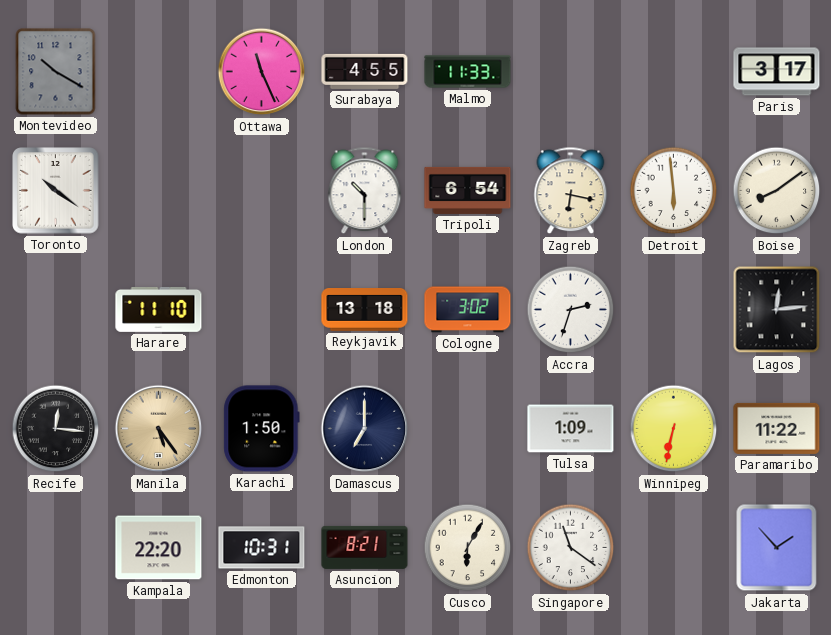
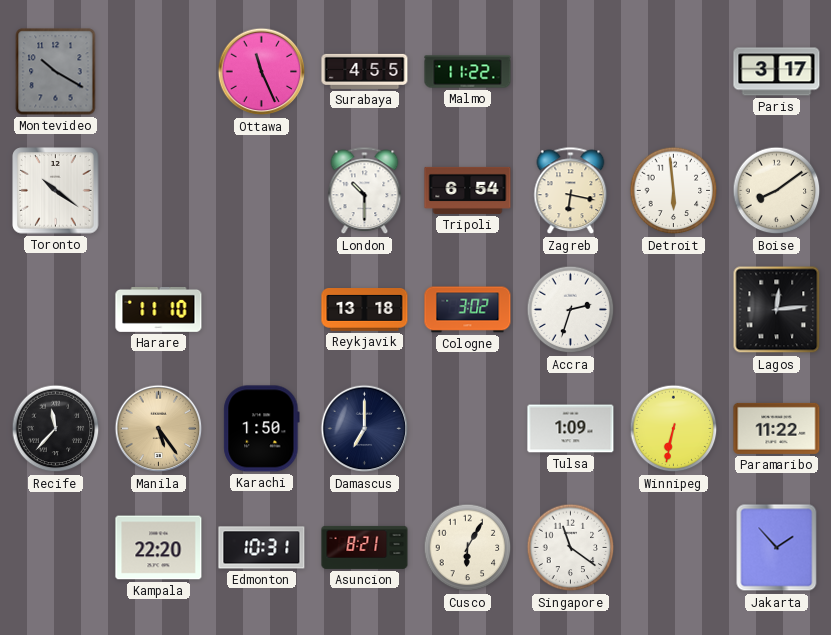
Malmo: 11:33 -> 11:22 (468, 72)
Recife: 12:16 -> 11:37 (56, 429)
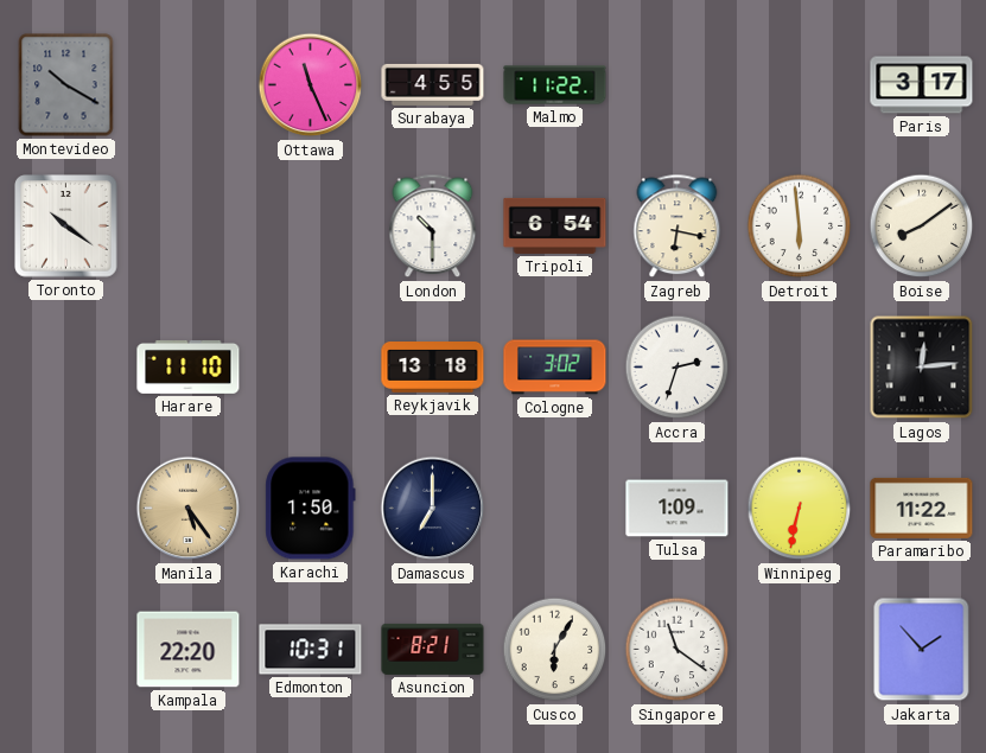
Recife: 11:37 -> none (56, 429)
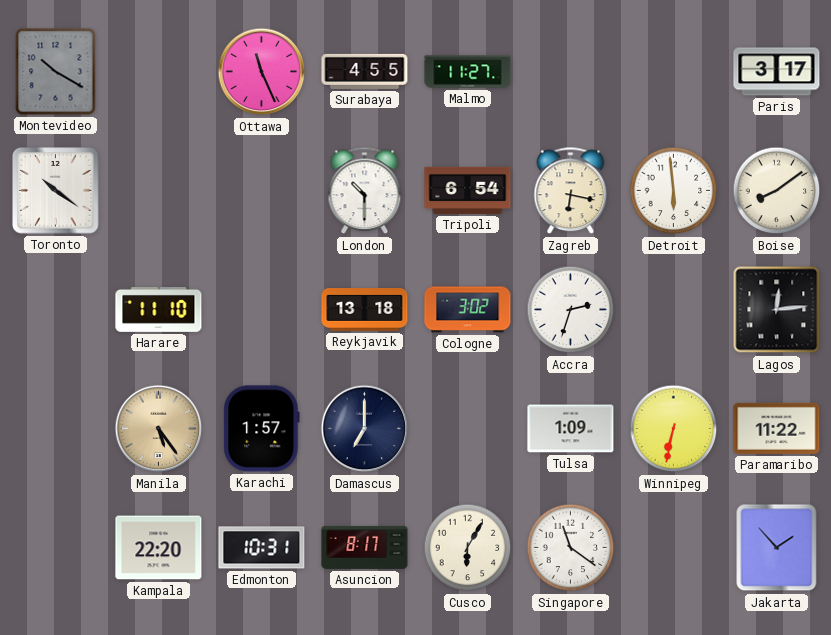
Malmo: 11:22 -> 11:27 (468, 72)
Karachi: 1:50 -> 1:57 (262, 429)
Asuncion: 8:21 -> 8:17 (365, 547)
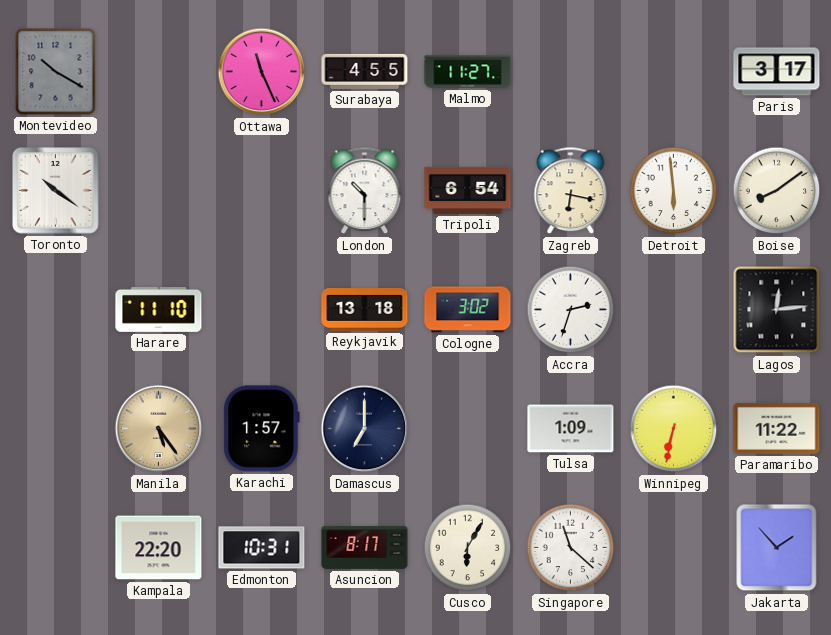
Singapore: 11:21 -> 11:22 (571, 548)
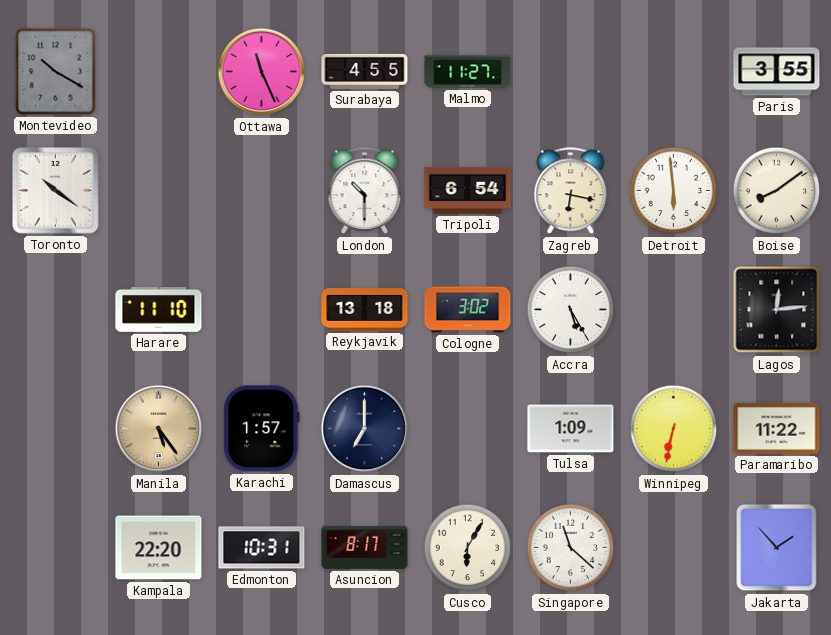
Paris: 3:17 -> 3:55 (777, 72)
Accra: 2:33 -> 5:25 (571, 310)
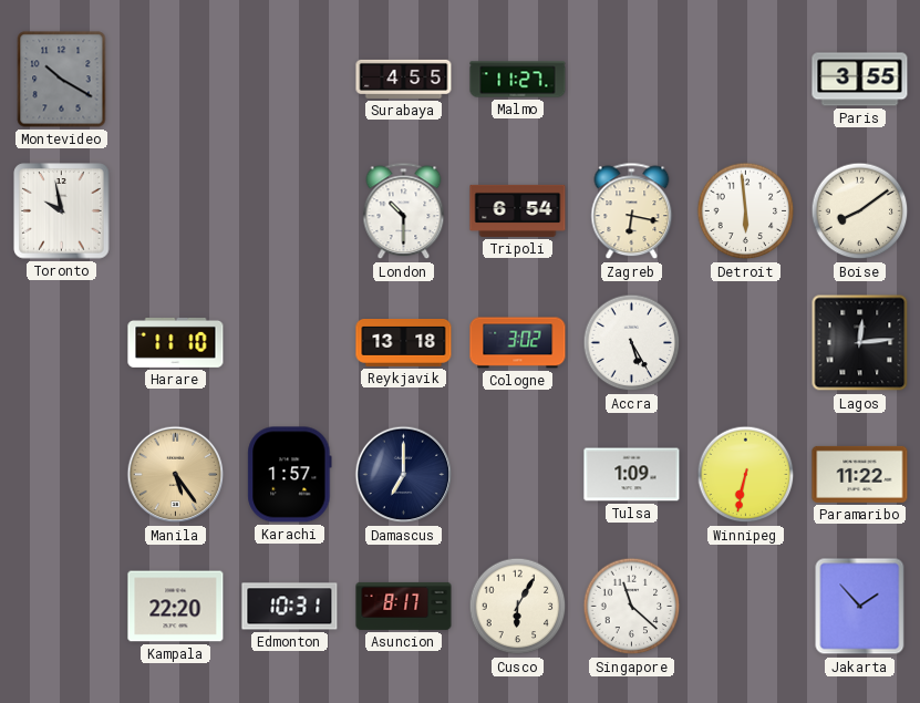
Ottawa: 11:26 -> none (262, 72)
Toronto: 10:21 -> 9:58 (62, 211)
